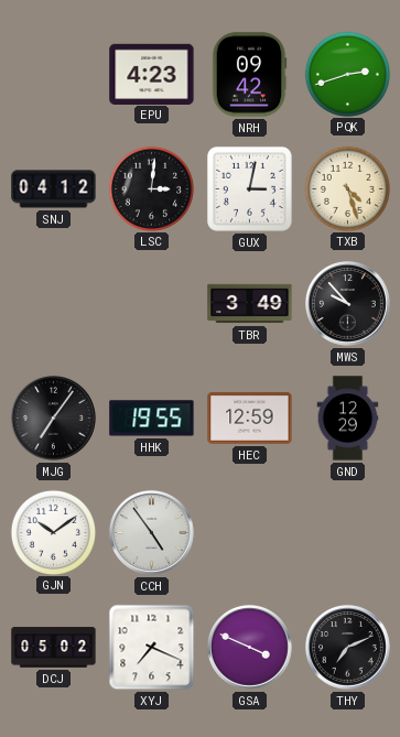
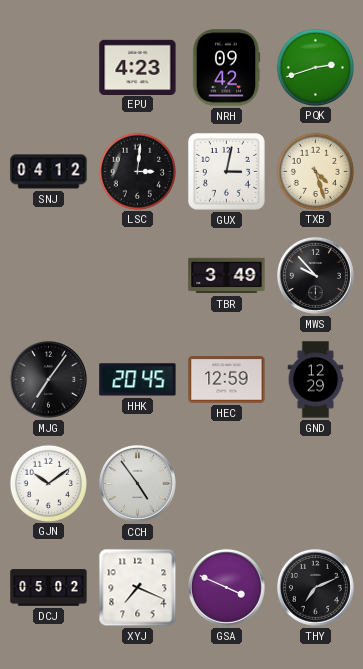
HHK: 19:55 -> 20:45 (138, 380)
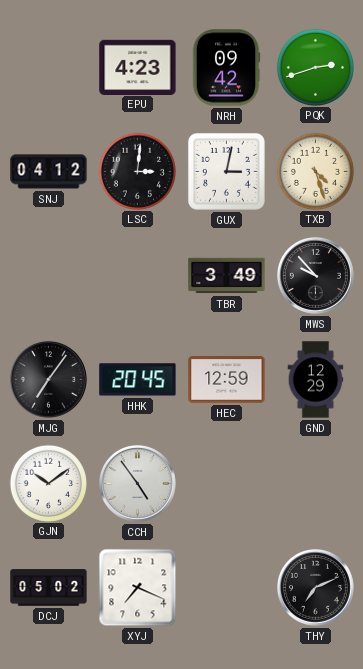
GSA: 3:49 -> none (227, 588)
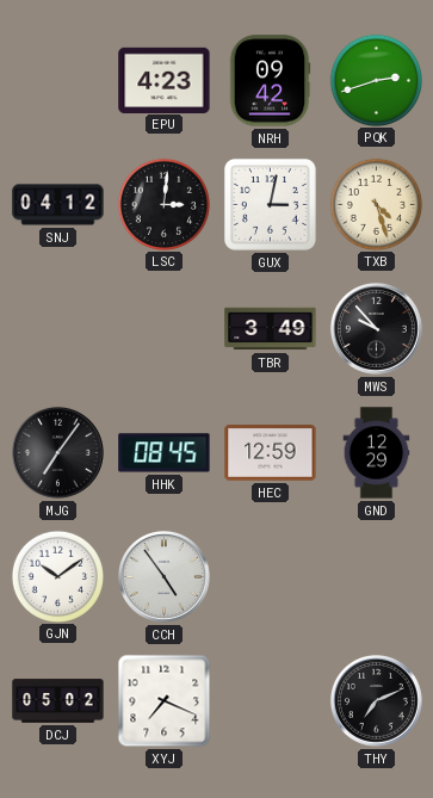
HHK: 20:45 -> 08:45 (165, 453)
